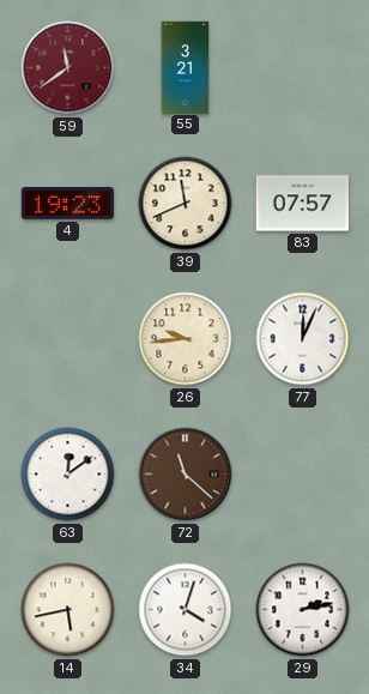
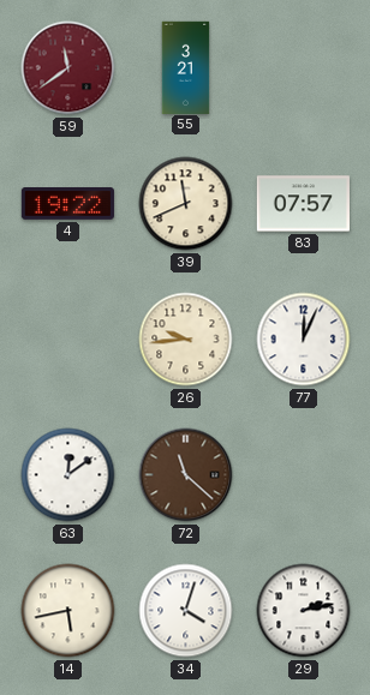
4: 19:23 -> 19:22 (67, 204)
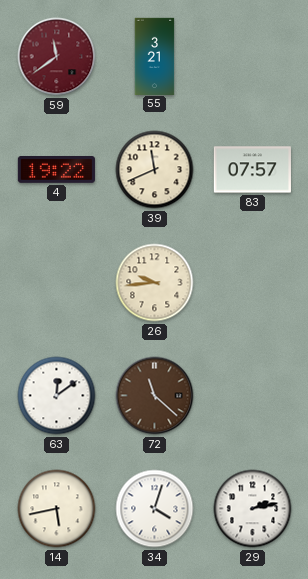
77: 12:04 -> none (304, 340)
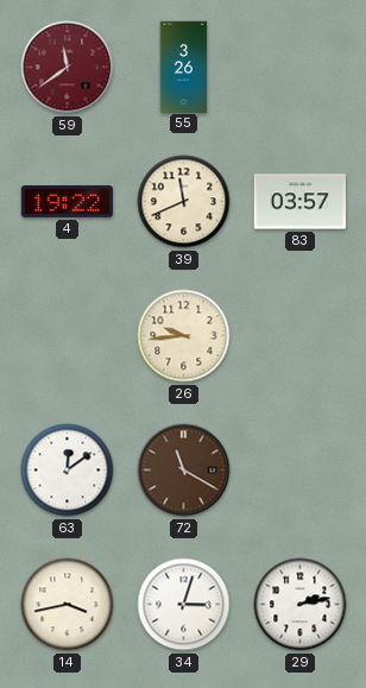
55: 3:21 -> 3:26 (184, 67)
83: 07:57 -> 03:57 (299, 202)
72: 11:22 -> 11:20 (184, 471)
14: 5:43 -> 3:43 (68, 605)
34: 4:03 -> 3:03 (184, 605)
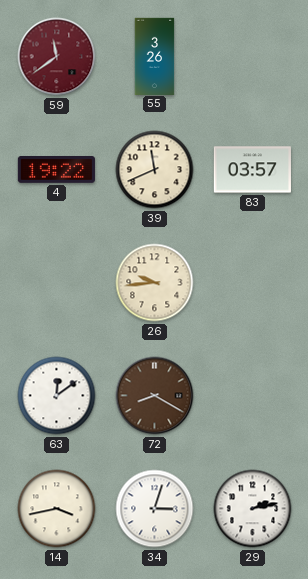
72: 11:20 -> 8:20 (155, 396)
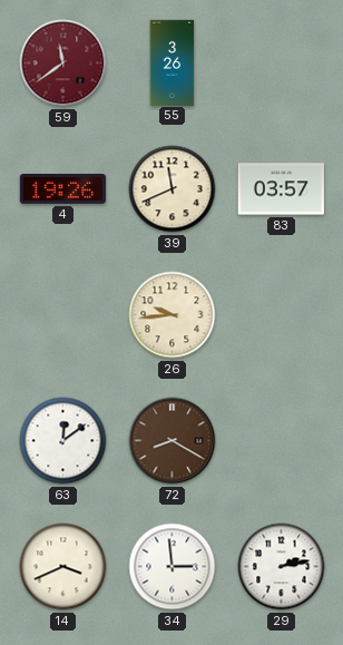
4: 19:22 -> 19:26 (62, 189)
14: 3:43 -> 3:41 (63, 567)
34: 3:03 -> 2:59 (173, 567)
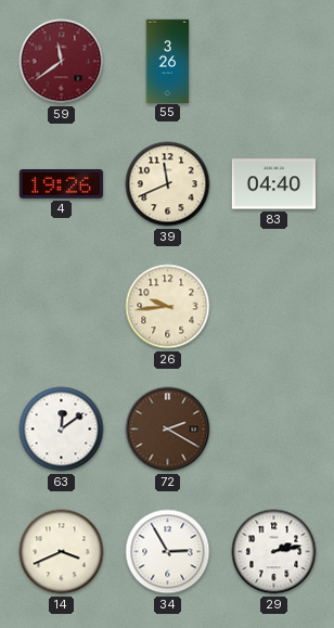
83: 03:57 -> 04:40 (273, 184)
72: 8:20 -> 2:20 (168, 430)
34: 2:59 -> 2:55 (168, 552)
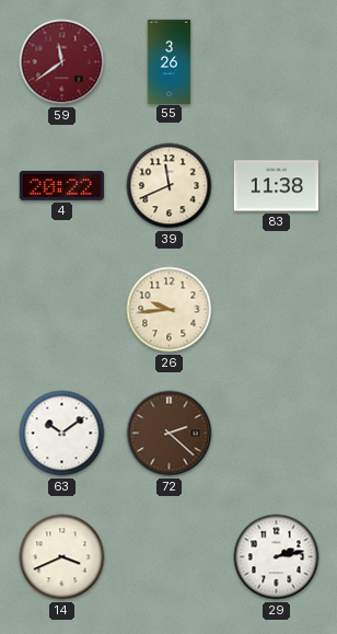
4: 19:26 -> 20:22 (61, 186)
83: 04:40 -> 11:38 (276, 186)
63: 12:09 -> 10:09 (62, 434)
72: 2:20 -> 2:22 (170, 434)
34: 2:55 -> none (168, 552)
